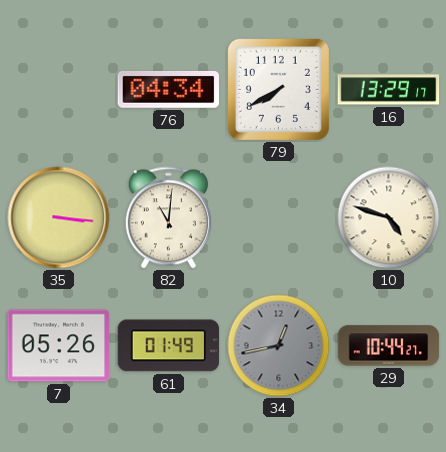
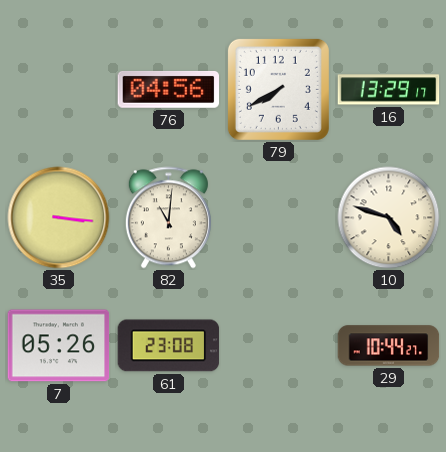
76: 04:34 -> 04:56 (169, 89)
61: 01:49 -> 23:08 (169, 346)
34: 12:43 -> none (279, 346)
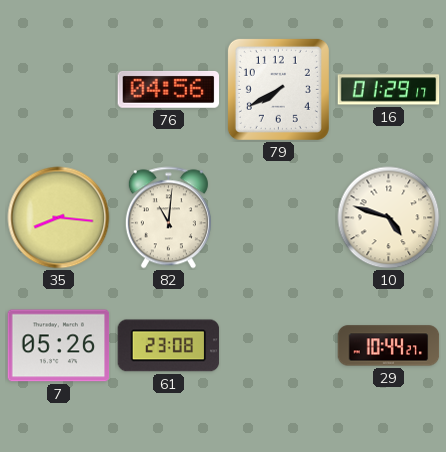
16: 13:29 -> 01:29 (389, 90)
35: 3:16 -> 8:16 (59, 218)
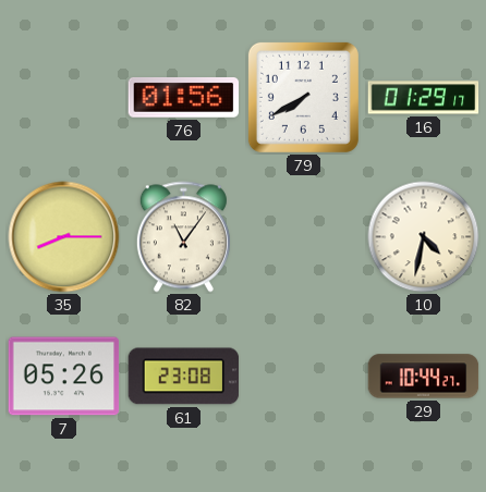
76: 04:56 -> 01:56 (184, 97)
35: 8:16 -> 8:15 (64, 237)
82: 11:01 -> 11:06 (183, 237)
10: 4:48 -> 4:32 (424, 237)
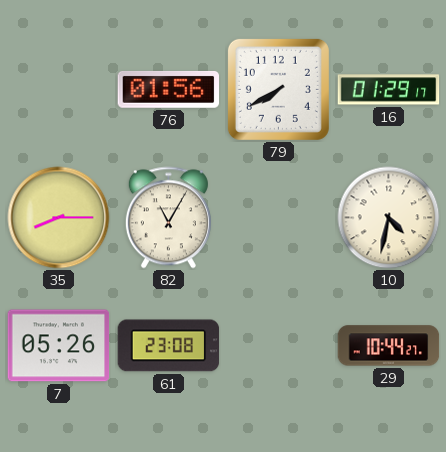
82: 11:06 -> 11:05 (168, 218)
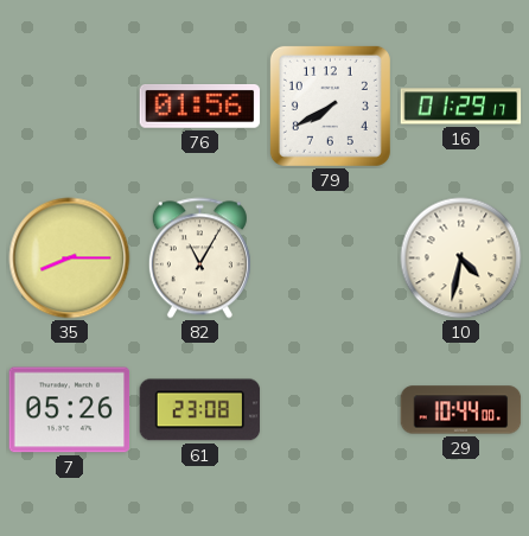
29: 10:44:27 -> 10:44:00 (461, 410)
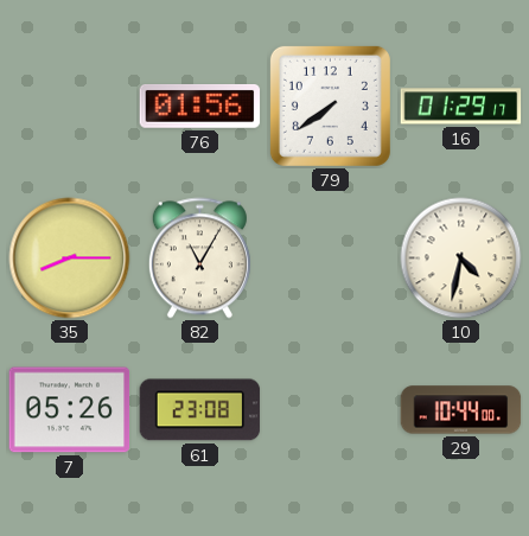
79: 7:40 -> 7:39 (330, 106)
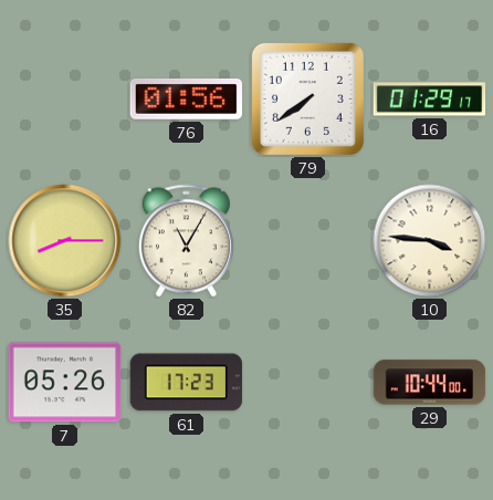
10: 4:32 -> 3:46 (430, 241)
61: 23:08 -> 17:23 (187, 383)
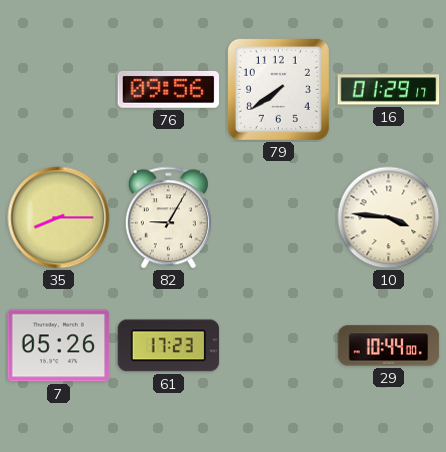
76: 01:56 -> 09:56 (169, 89)
82: 11:05 -> 9:05 (168, 218)
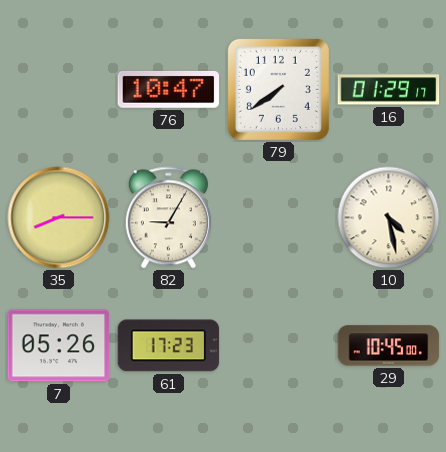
76: 09:56 -> 10:47 (169, 89)
10: 3:46 -> 4:28 (389, 218)
29: 10:44 -> 10:45 (389, 346)
